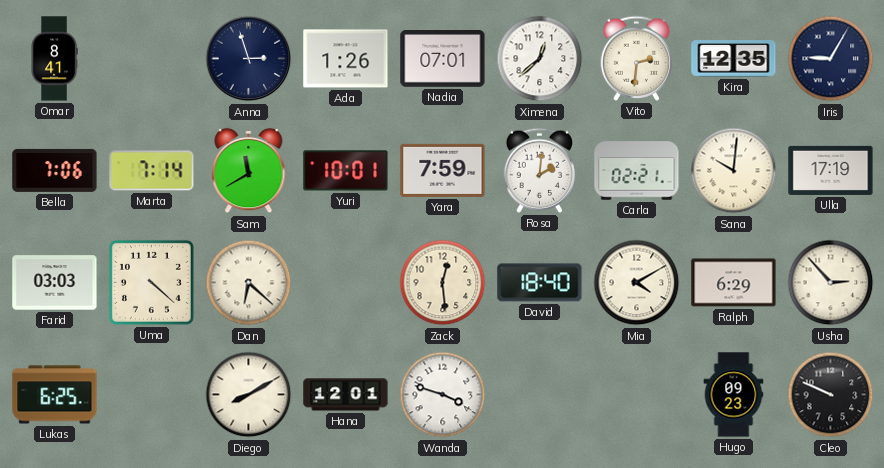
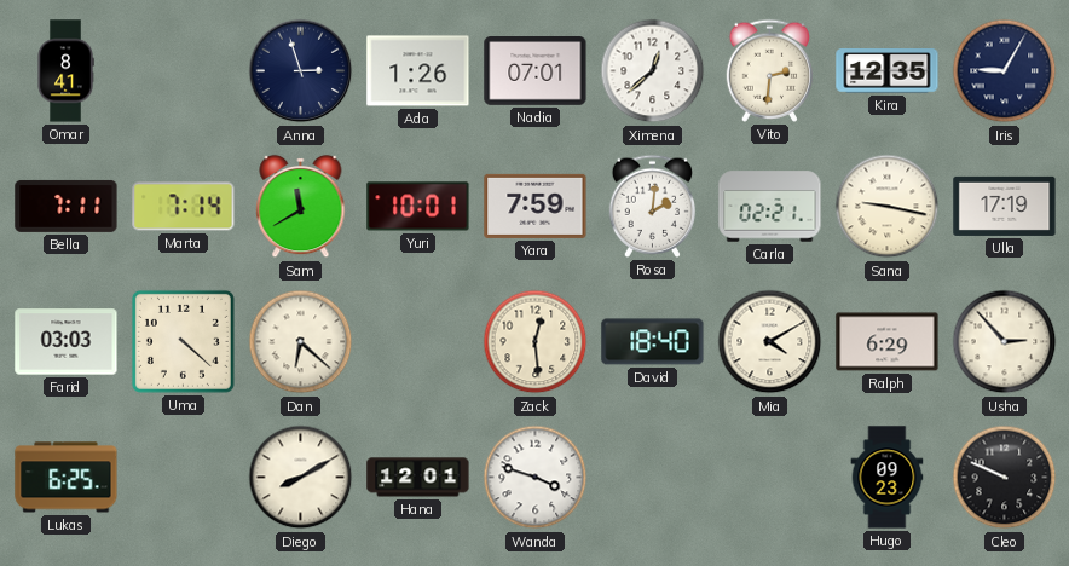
Bella: 7:06 -> 7:11 (67, 206)
Sana: 10:01 -> 9:17 (888, 207)
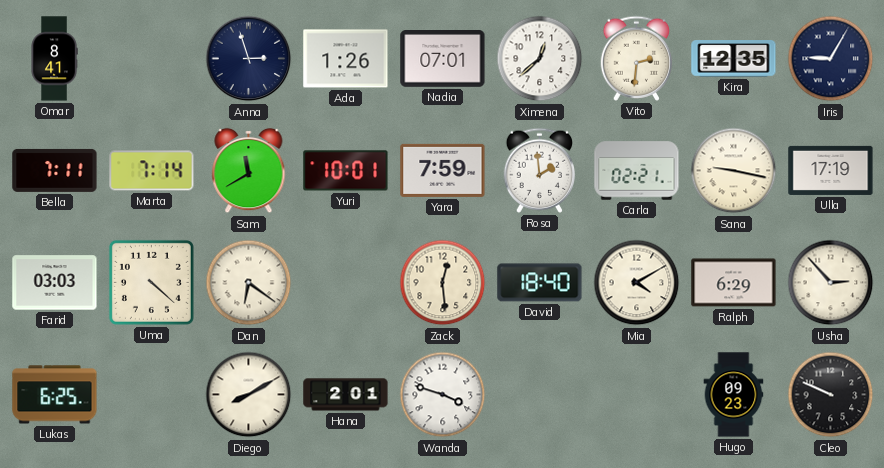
Rosa: 2:01 -> 1:59 (540, 170)
Dan: 6:22 -> 6:21 (249, 283)
Hana: 12:01 -> 2:01 (346, 395)
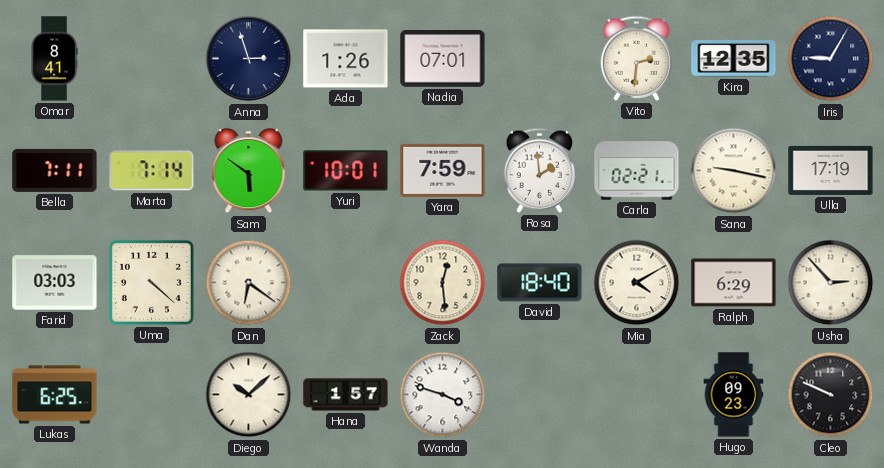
Ximena: 12:38 -> none (540, 59)
Sam: 11:40 -> 5:51 (249, 171)
Diego: 8:10 -> 10:08 (249, 395)
Hana: 2:01 -> 1:57 (346, 395)
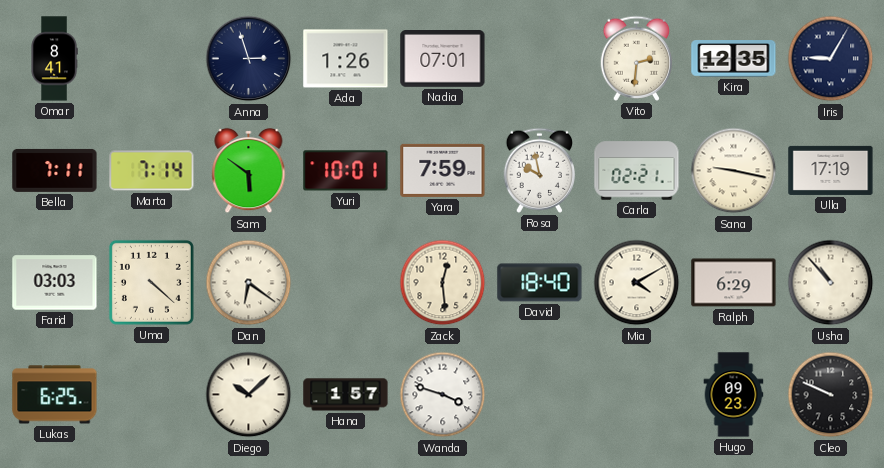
Rosa: 1:59 -> 9:58 (540, 170)
Usha: 2:53 -> 10:53 (831, 283)
